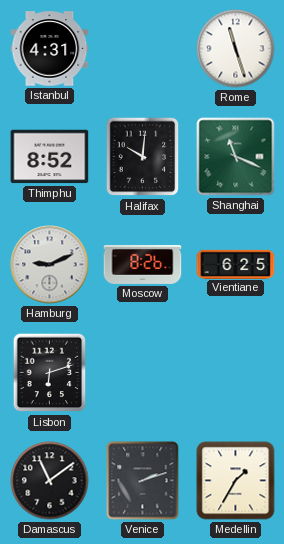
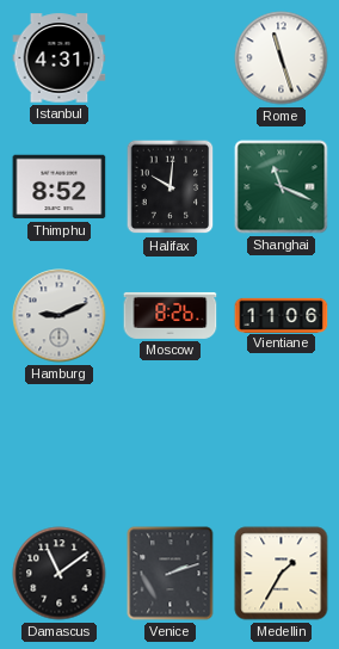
Vientiane: 6:25 -> 11:06 (282, 315)
Lisbon: 6:12 -> none (50, 373)
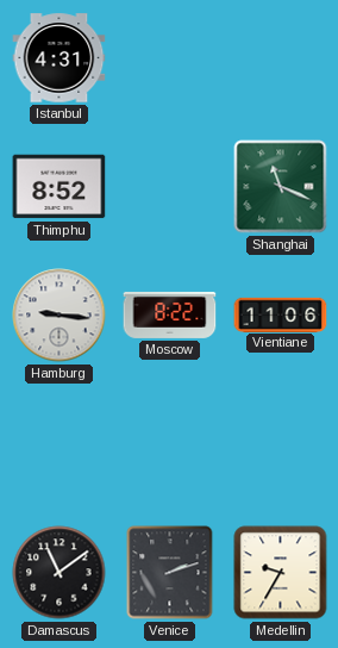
Rome: 11:27 -> none (282, 58)
Halifax: 10:01 -> none (171, 187)
Hamburg: 9:11 -> 9:16 (60, 316)
Moscow: 8:26 -> 8:22 (170, 314)
Medellin: 1:35 -> 9:35 (281, 573)
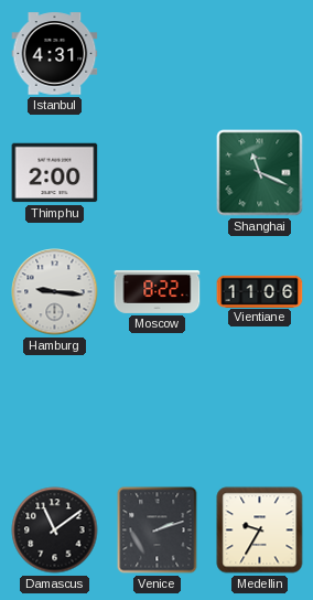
Thimphu: 8:52 -> 2:00 (55, 173)
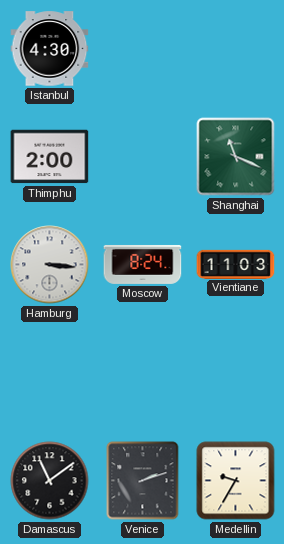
Istanbul: 4:31 -> 4:30 (50, 49)
Hamburg: 9:16 -> 3:16 (50, 265)
Moscow: 8:22 -> 8:24 (143, 264)
Vientiane: 11:06 -> 11:03 (236, 264)
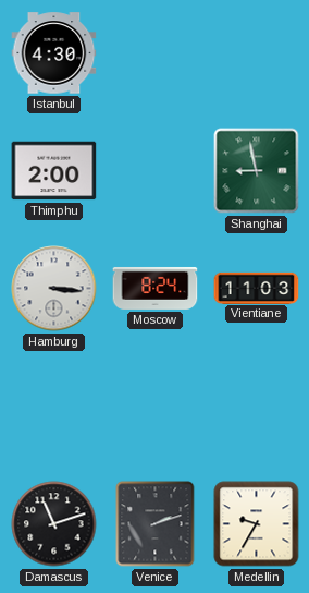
Shanghai: 11:19 -> 8:58 (257, 171)
Damascus: 11:09 -> 11:12 (54, 524)
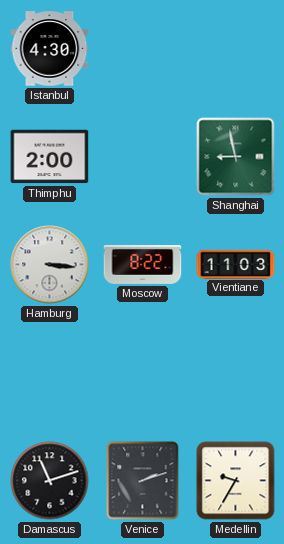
Moscow: 8:24 -> 8:22 (143, 264)
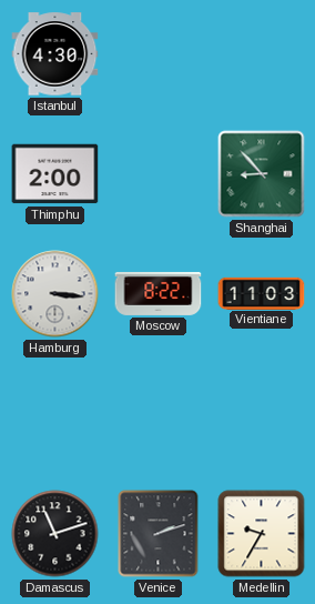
Shanghai: 8:58 -> 8:53 (262, 174)
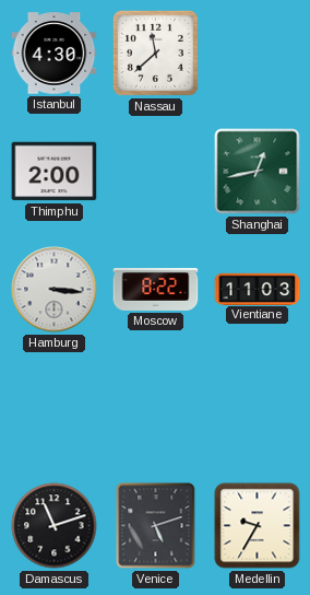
Nassau: none -> 11:38 (155, 52)
Shanghai: 8:53 -> 12:43 (258, 172)
Venice: 2:12 -> 5:12 (156, 526)
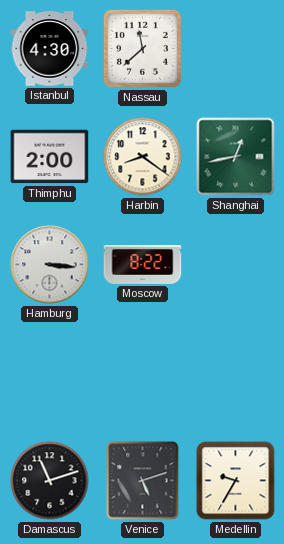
Harbin: none -> 8:21 (143, 157)
Vientiane: 11:03 -> none (258, 289)
